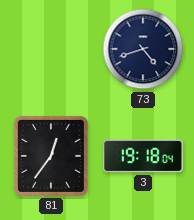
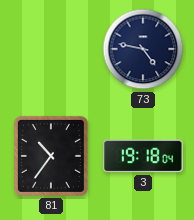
73: 4:42 -> 4:47 (143, 49)
81: 12:36 -> 10:36 (51, 156)
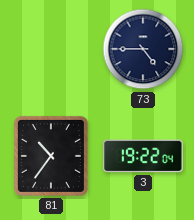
73: 4:47 -> 4:45 (143, 49)
3: 19:18 -> 19:22 (143, 156)
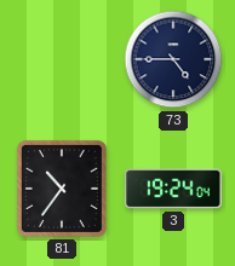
3: 19:22 -> 19:24 (173, 189)
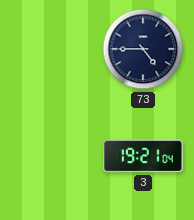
81: 10:36 -> none (62, 189)
3: 19:24 -> 19:21 (143, 156)
